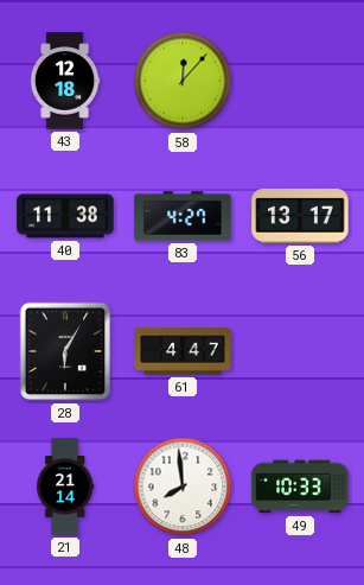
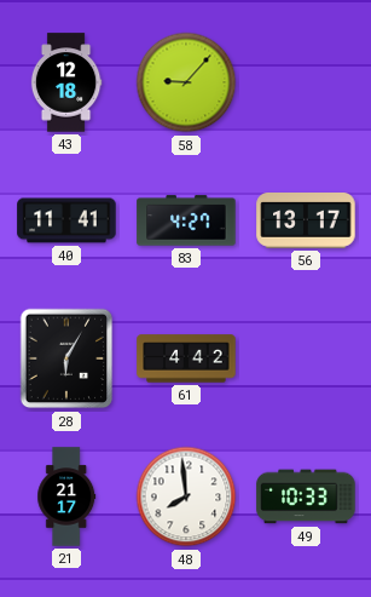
58: 12:07 -> 9:07 (186, 82)
40: 11:38 -> 11:41 (66, 220)
61: 4:47 -> 4:42 (186, 358)
21: 21:14 -> 21:17 (66, 496)
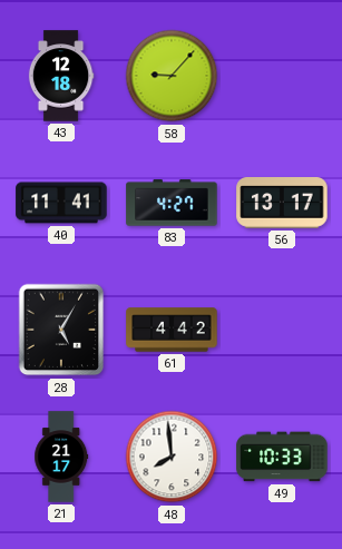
28: 6:05 -> 5:05 (61, 330)
